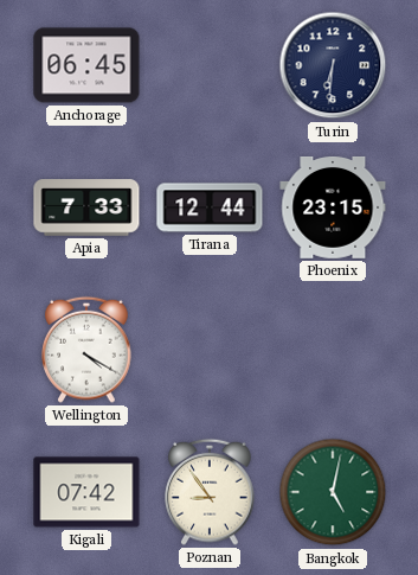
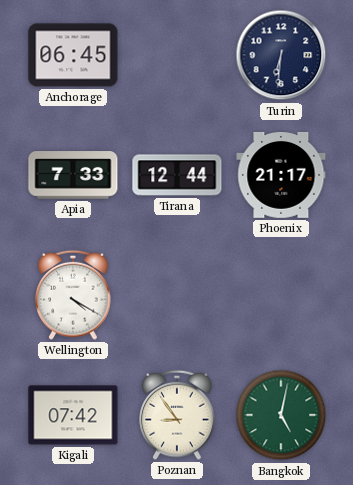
Phoenix: 23:15 -> 21:17 (281, 175)
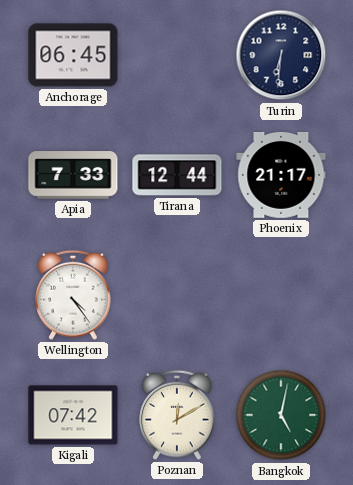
Wellington: 4:20 -> 4:24 (73, 295)
Poznan: 8:54 -> 12:10 (177, 415)
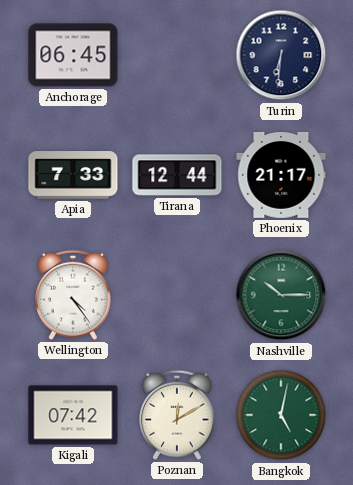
Nashville: none -> 10:15 (281, 295)
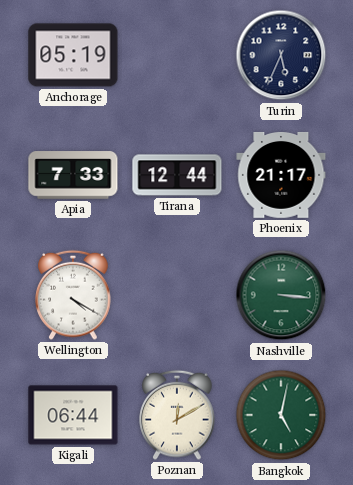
Anchorage: 06:45 -> 05:19 (73, 55)
Turin: 6:31 -> 5:34 (281, 55)
Wellington: 4:24 -> 4:20 (73, 295)
Nashville: 10:15 -> 3:16 (281, 295)
Kigali: 07:42 -> 06:44 (73, 415)
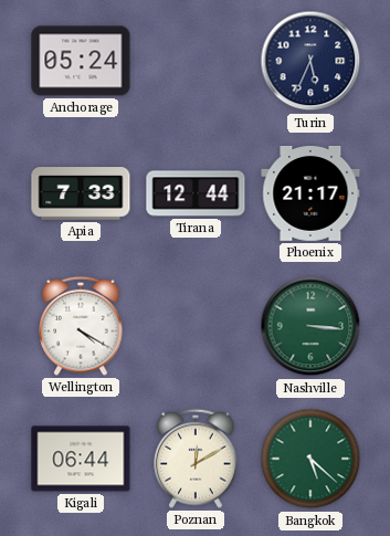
Anchorage: 05:19 -> 05:24 (81, 61)
Bangkok: 5:02 -> 5:22 (310, 459)
